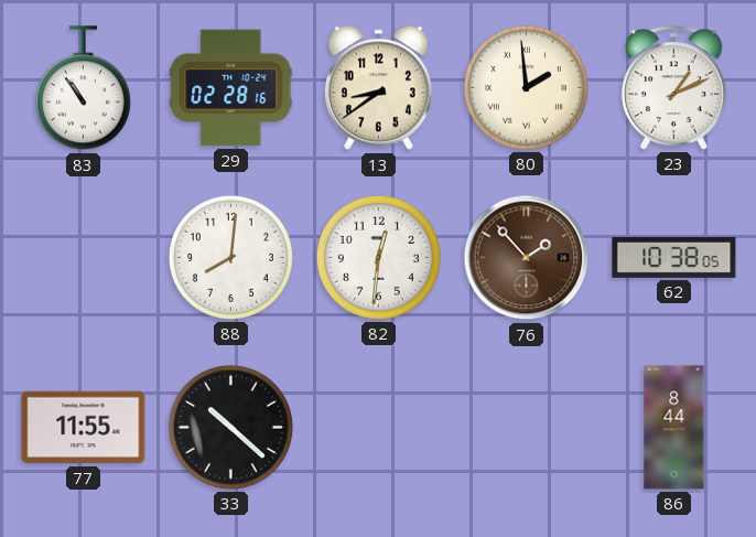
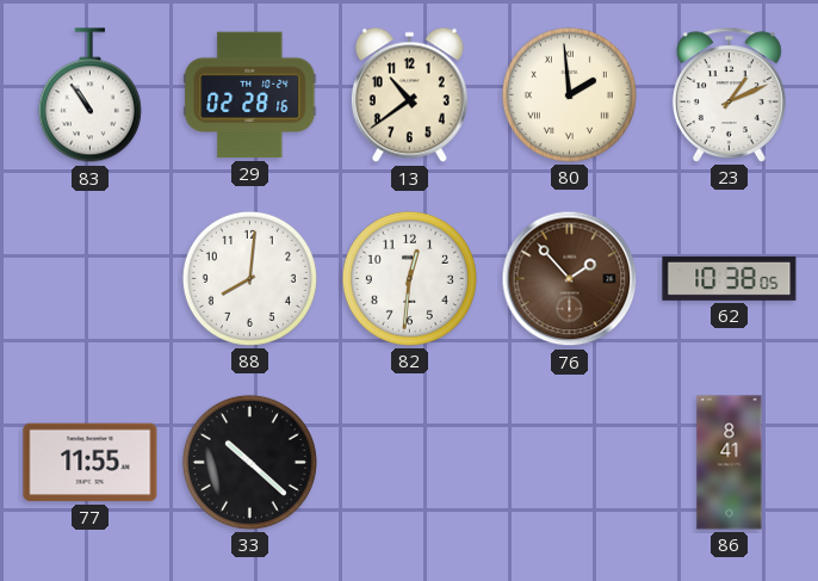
13: 8:39 -> 10:39 (409, 95)
86: 8:44 -> 8:41 (730, 463)
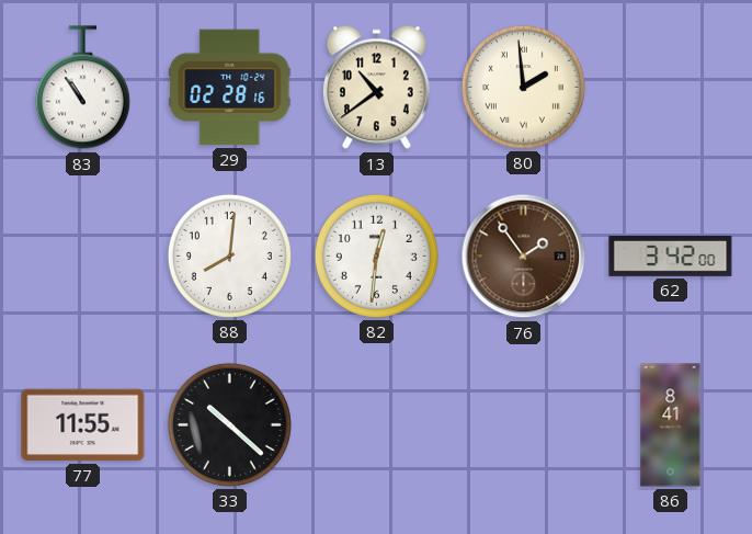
23: 1:11 -> none (729, 95)
76: 1:53 -> 1:54 (524, 257)
62: 10:38 -> 3:42 (671, 255)
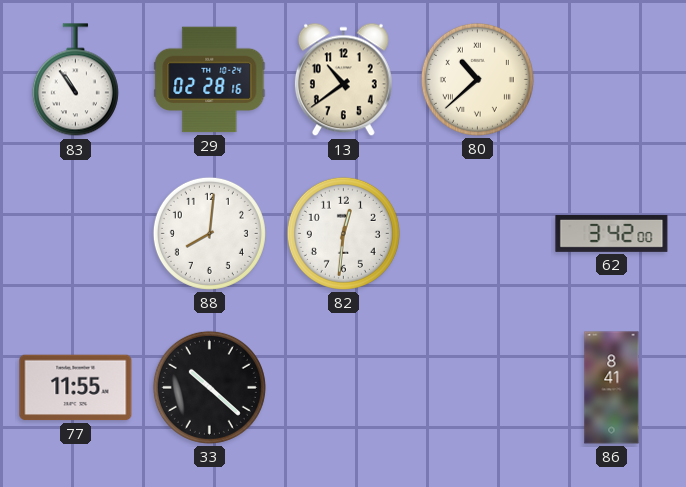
80: 1:59 -> 10:38 (477, 79)
76: 1:54 -> none (524, 257)
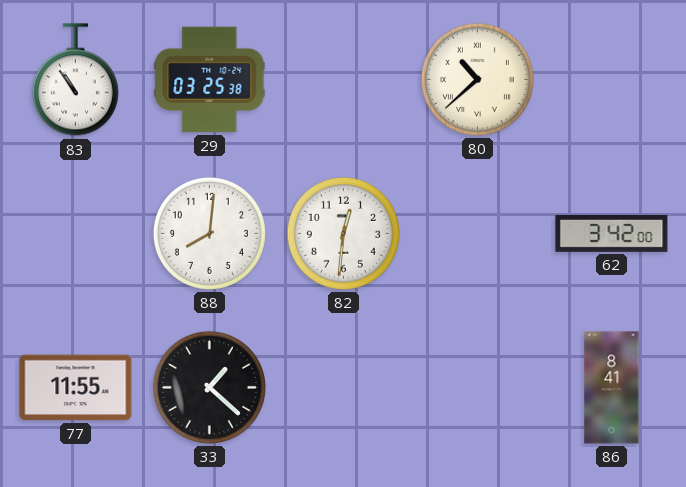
29: 02:28 -> 03:25 (210, 80)
13: 10:39 -> none (343, 80)
33: 10:22 -> 1:22 (209, 387)
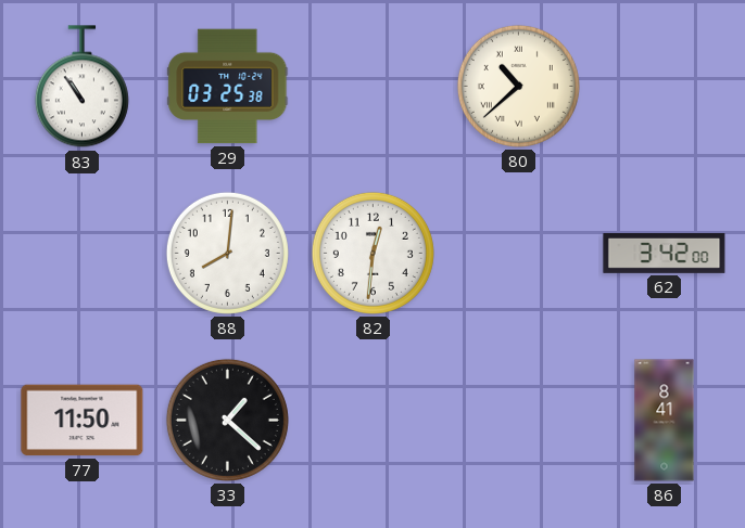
77: 11:55 -> 11:50 (83, 421)
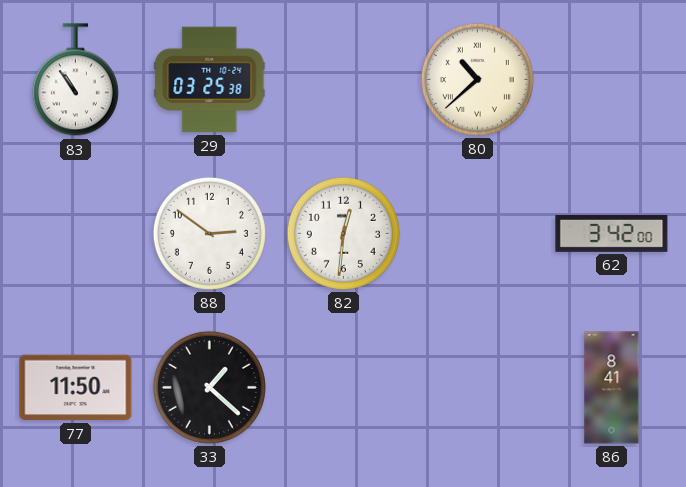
88: 8:01 -> 2:51 (209, 233)
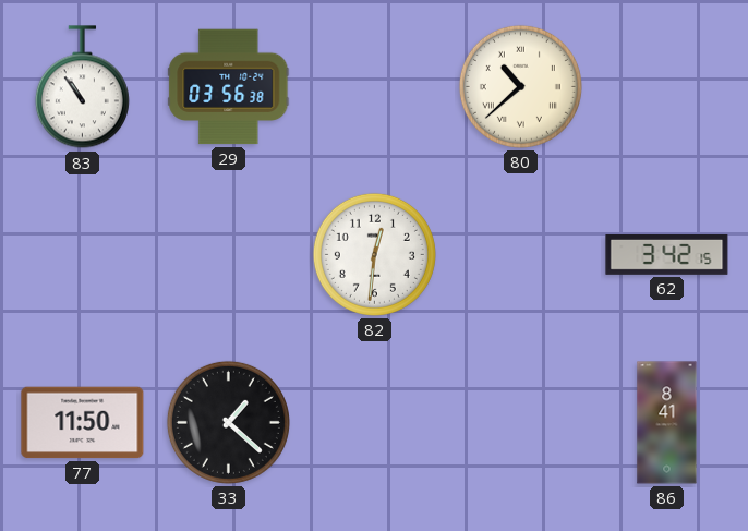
29: 03:25 -> 03:56 (229, 87)
88: 2:51 -> none (209, 233)
62: 3:42:00 -> 3:42:15 (667, 254)
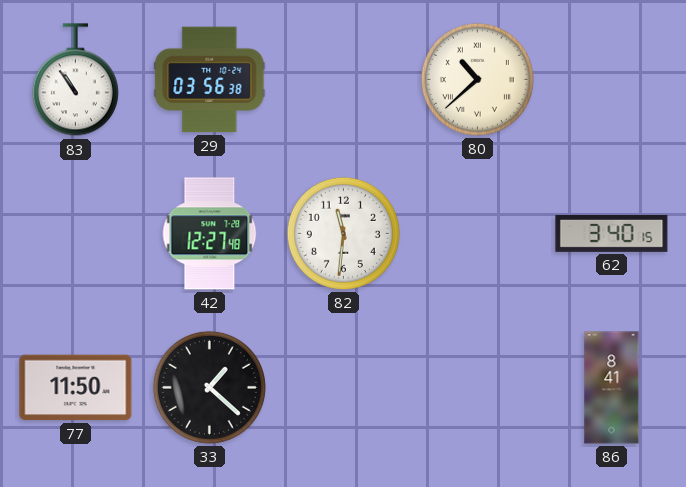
42: none -> 12:27 (210, 234)
82: 12:31 -> 11:31 (343, 233)
62: 3:42 -> 3:40 (612, 233)
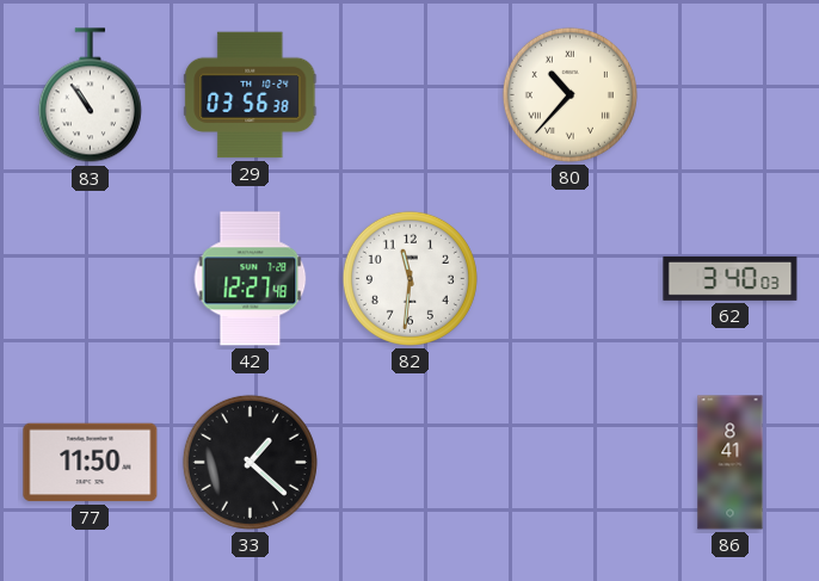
80: 10:38 -> 10:37 (569, 94)
62: 3:40:15 -> 3:40:03 (731, 278)
